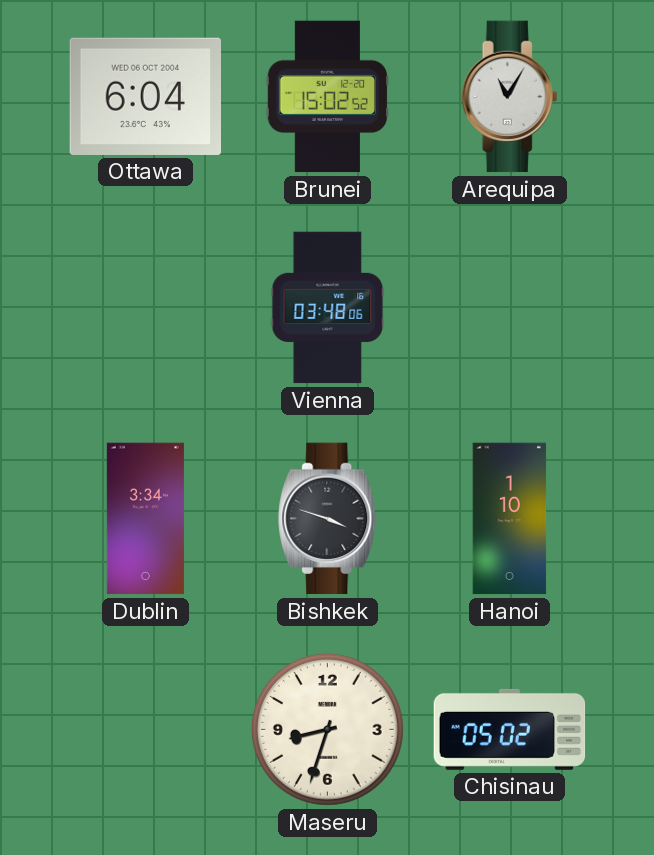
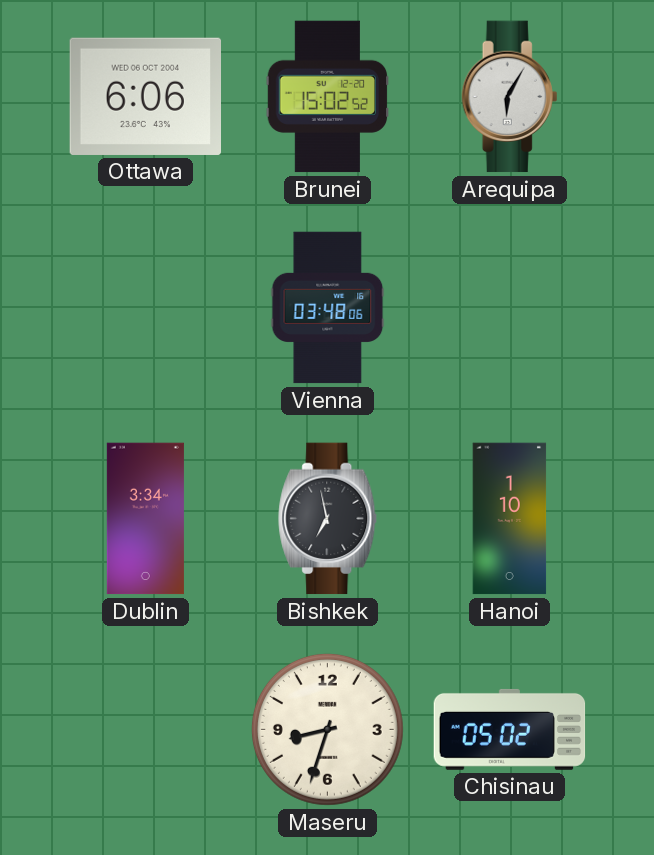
Ottawa: 6:04 -> 6:06 (145, 96)
Arequipa: 11:05 -> 6:05 (510, 97)
Bishkek: 3:48 -> 6:58 (328, 519)
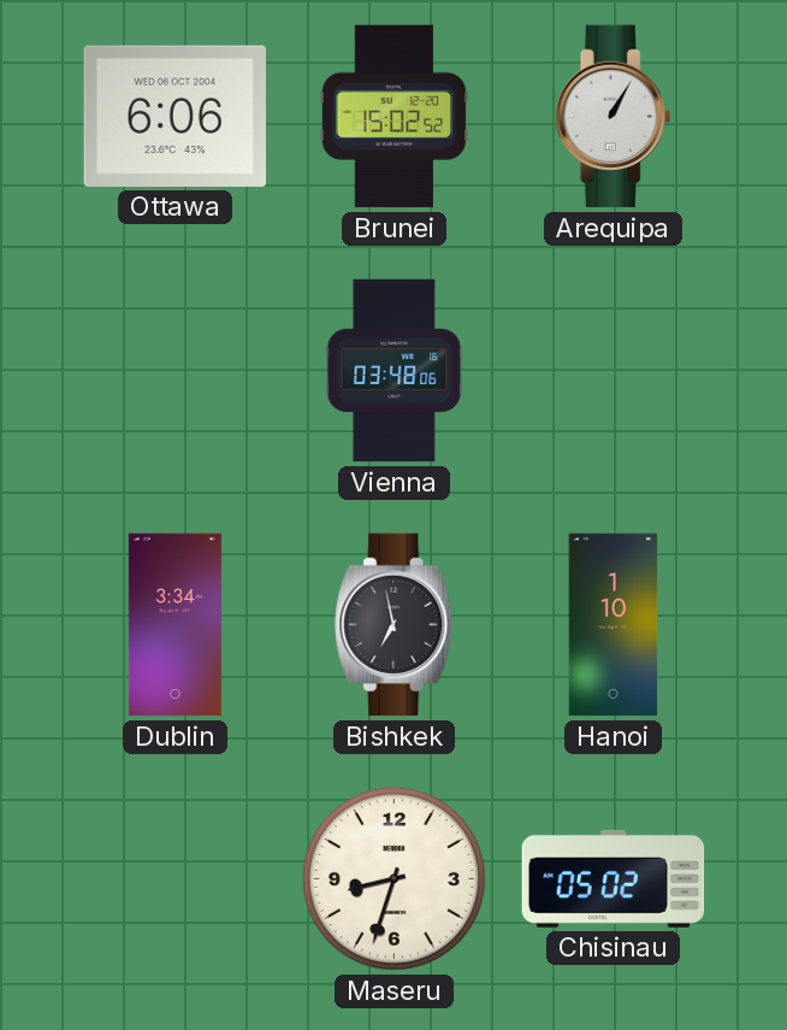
Arequipa: 6:05 -> 1:05 (614, 117)
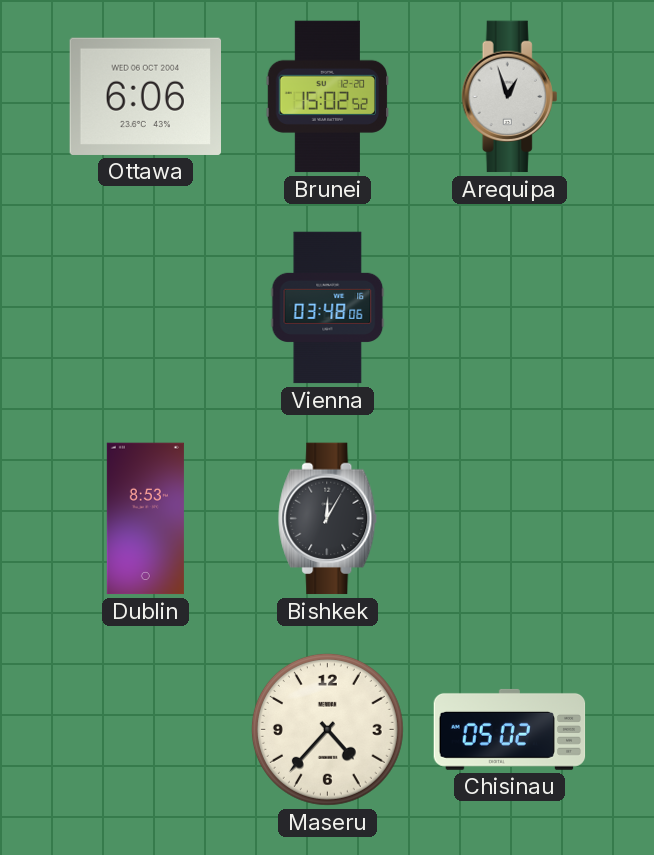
Arequipa: 1:05 -> 12:57 (510, 97)
Dublin: 3:34 -> 8:53 (145, 519)
Bishkek: 6:58 -> 12:05 (328, 519)
Hanoi: 1:10 -> none (614, 625)
Maseru: 8:33 -> 4:37 (327, 729)
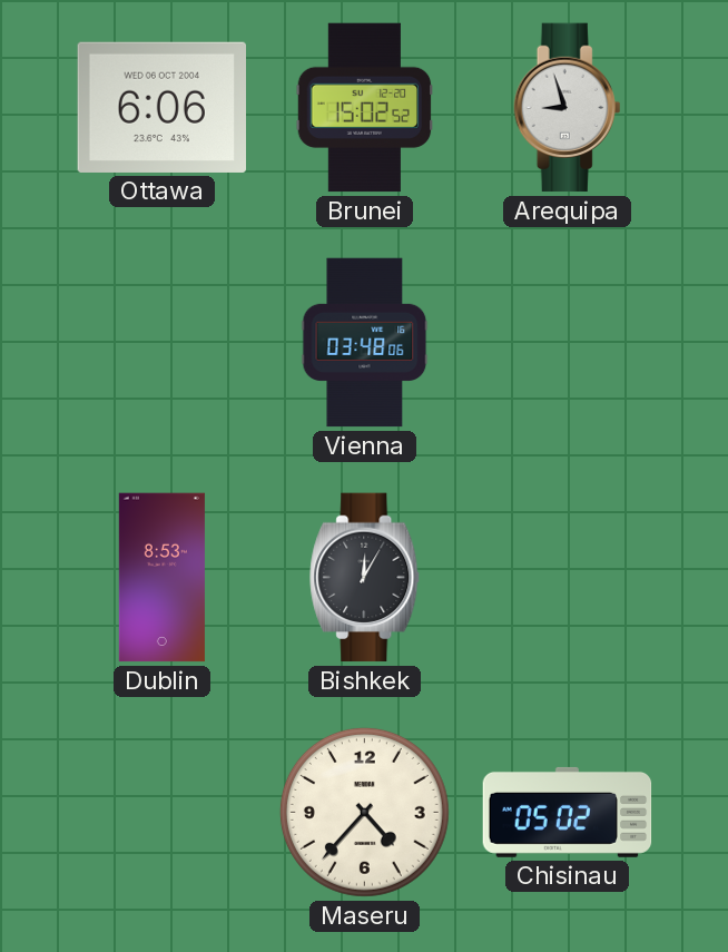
Arequipa: 12:57 -> 8:57 (568, 108)
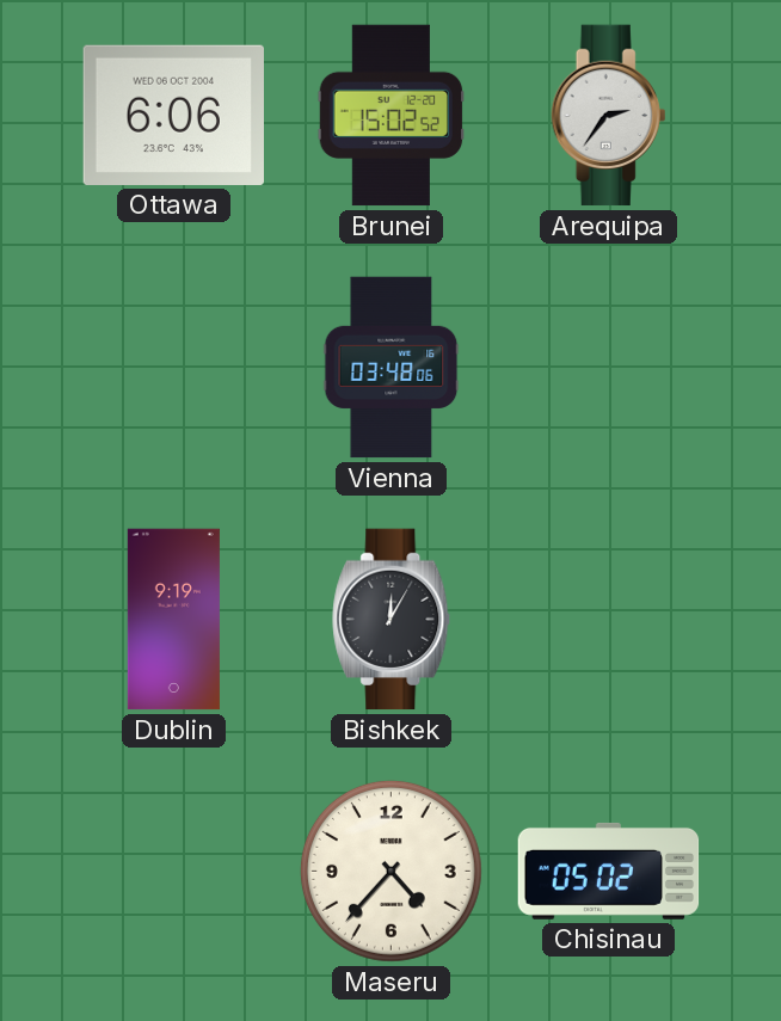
Arequipa: 8:57 -> 2:36 (609, 116)
Dublin: 8:53 -> 9:19 (173, 620)
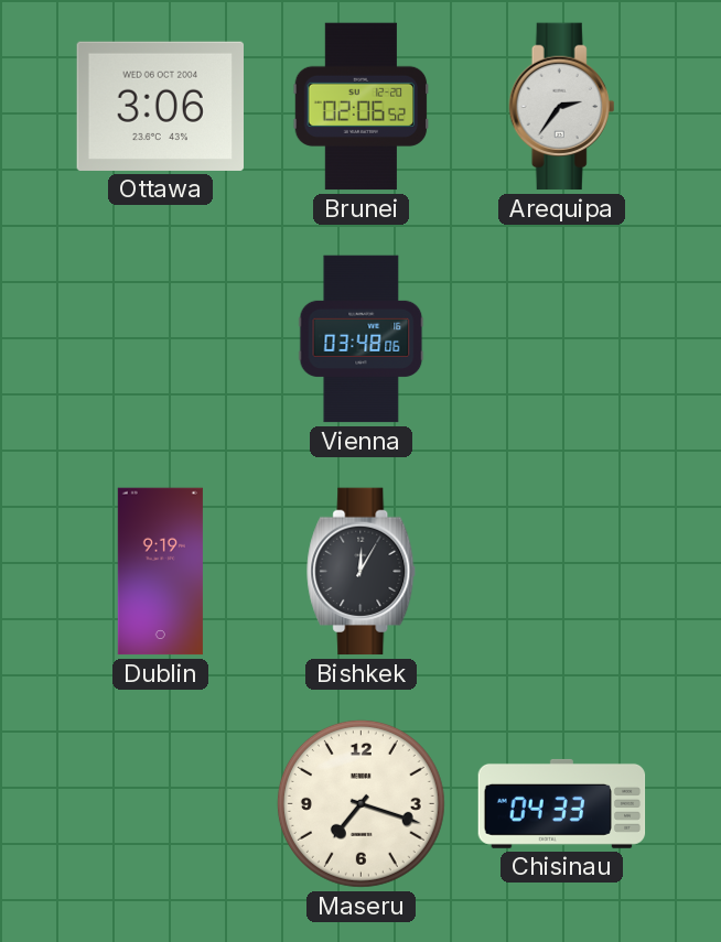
Ottawa: 6:06 -> 3:06 (160, 106)
Brunei: 15:02 -> 02:06 (362, 107)
Maseru: 4:37 -> 7:18 (360, 803)
Chisinau: 05:02 -> 04:33 (562, 803)
